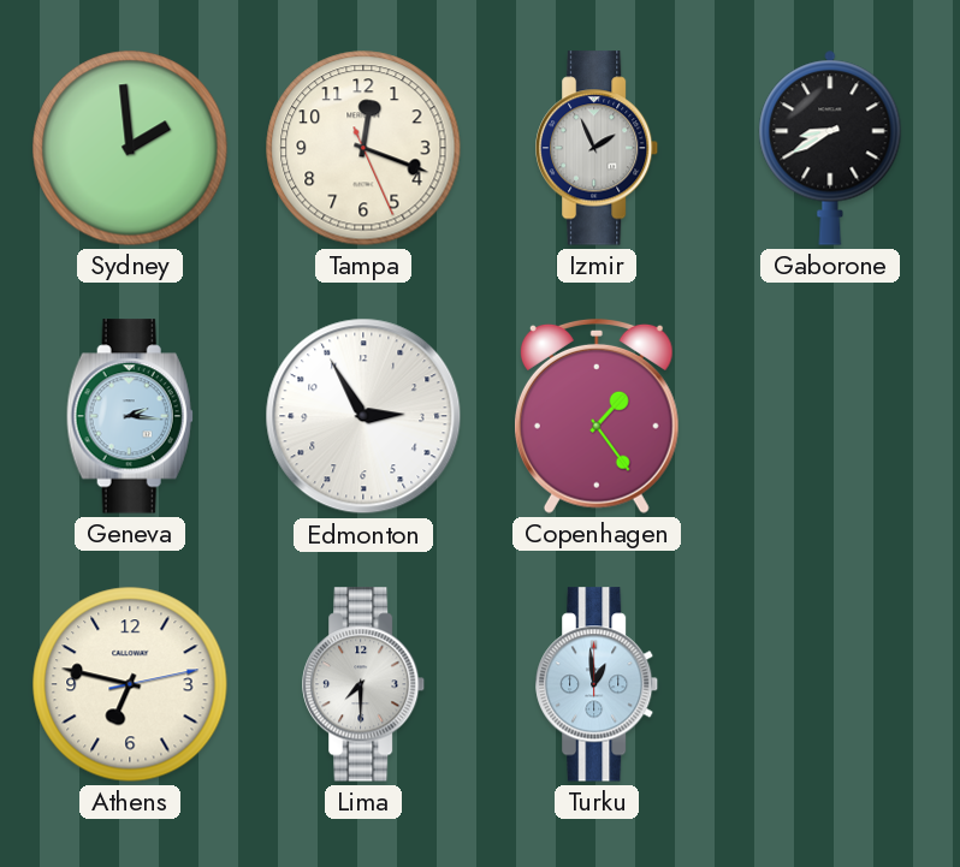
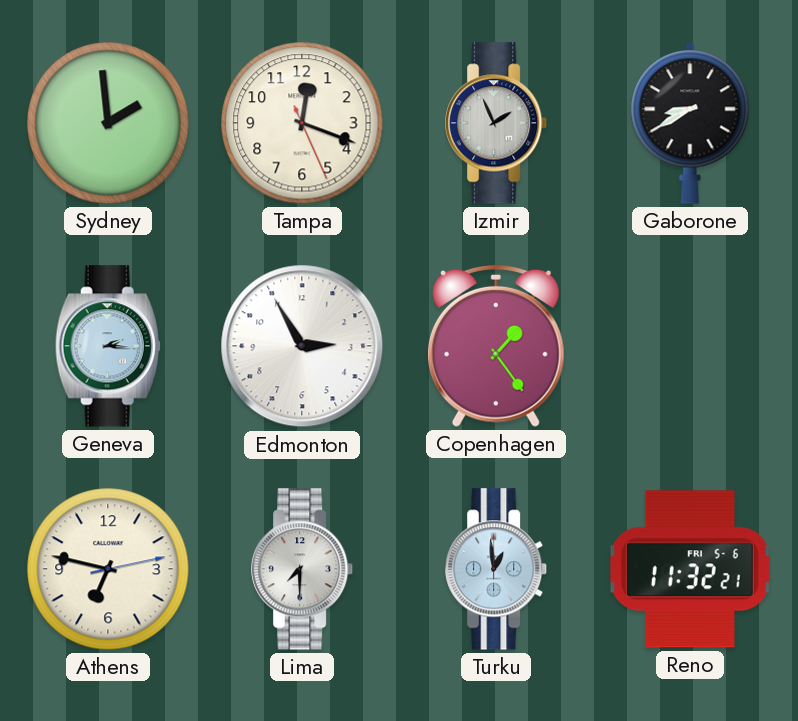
Reno: none -> 11:32 (690, 569)
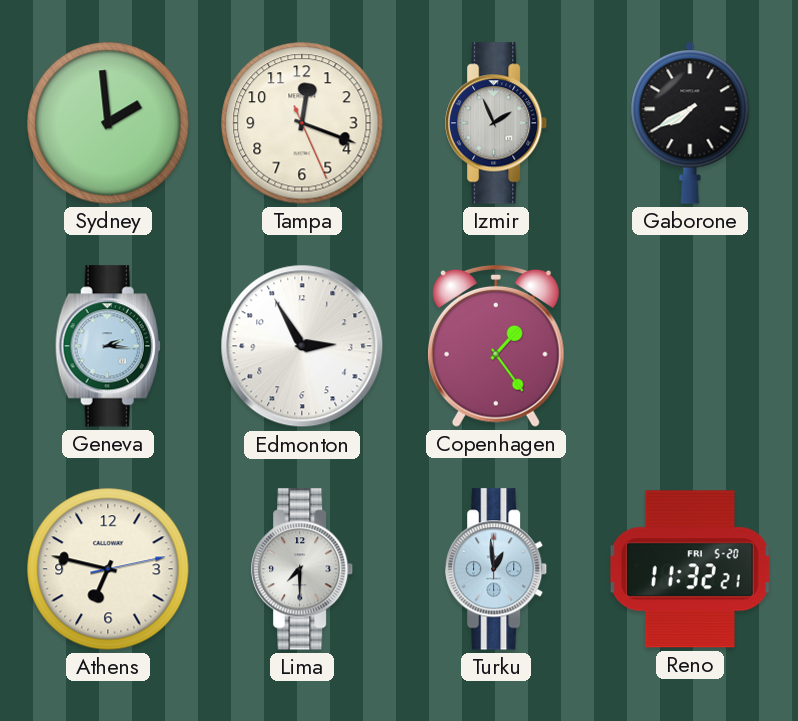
Gaborone: 8:40 -> 7:40 (690, 123)
Reno date: FRI 5-6 -> FRI 5-20 (690, 569)
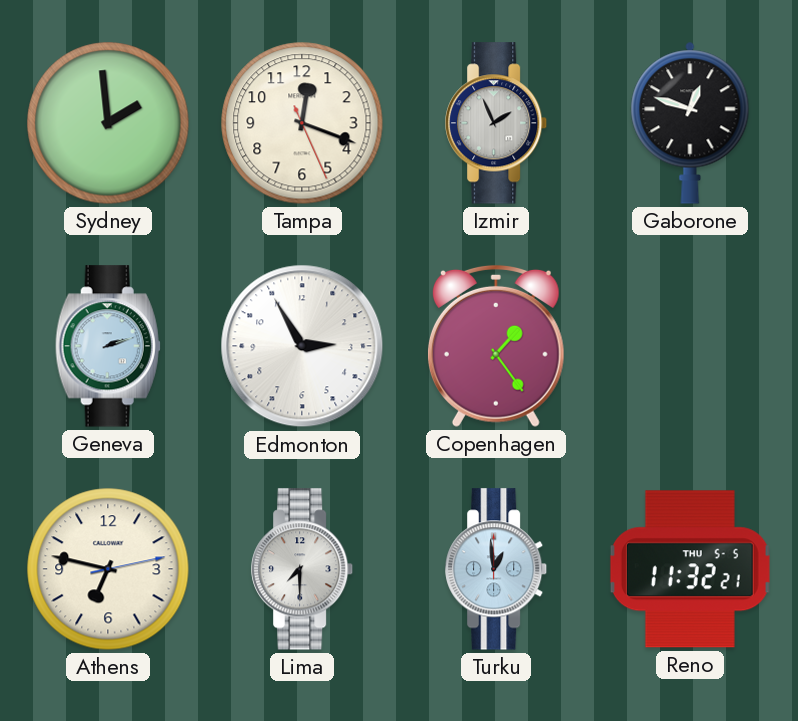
Gaborone: 7:40 -> 12:48 (690, 123)
Geneva: 2:16 -> 2:12 (108, 346)
Reno date: FRI 5-20 -> THU 5-5 (690, 569)
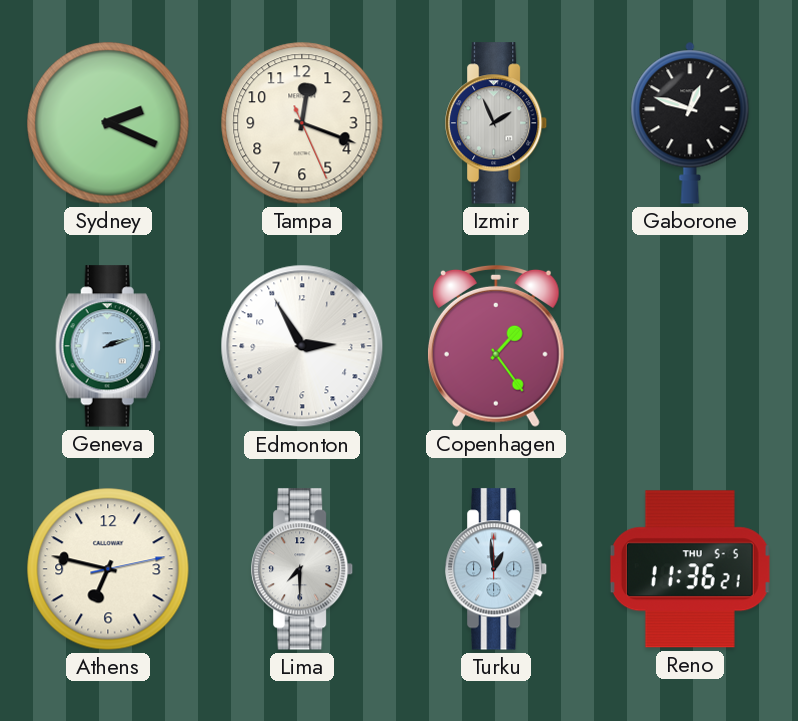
Sydney: 1:59 -> 2:19 (108, 123)
Reno: 11:32 -> 11:36 (690, 569)
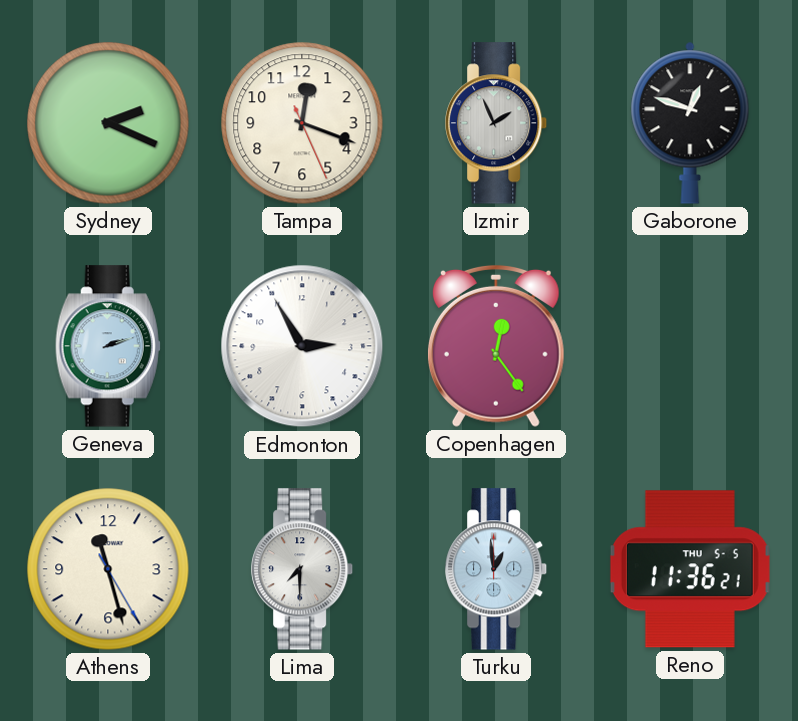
Copenhagen: 1:24 -> 12:24 (496, 346)
Athens: 6:47 -> 11:27 (108, 569)
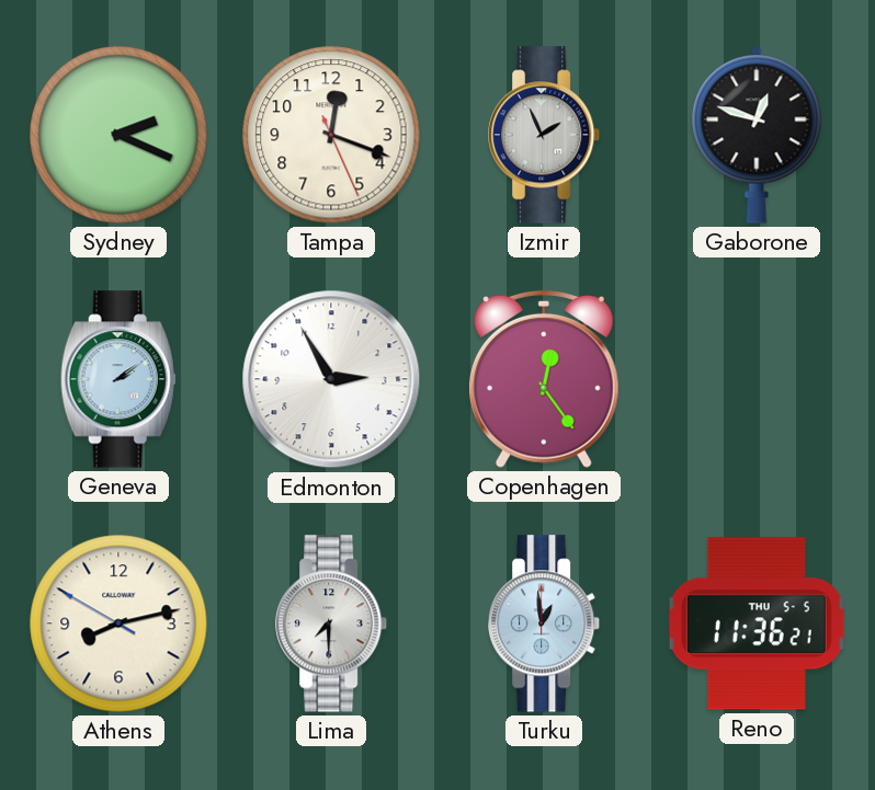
Geneva: 2:12 -> 2:09 (118, 379)
Athens: 11:27 -> 8:12 (118, 623)
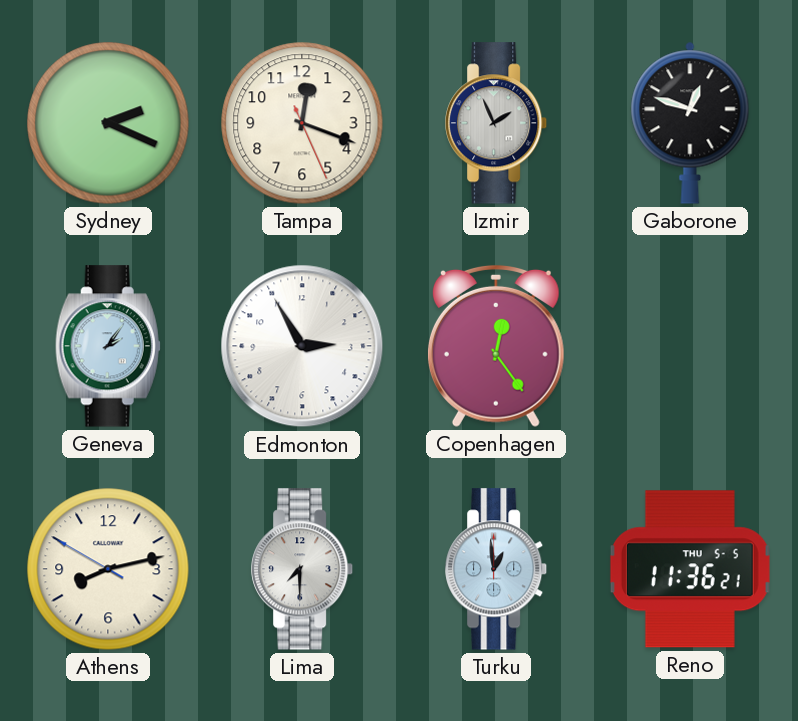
Geneva: 2:09 -> 2:06 (108, 346)
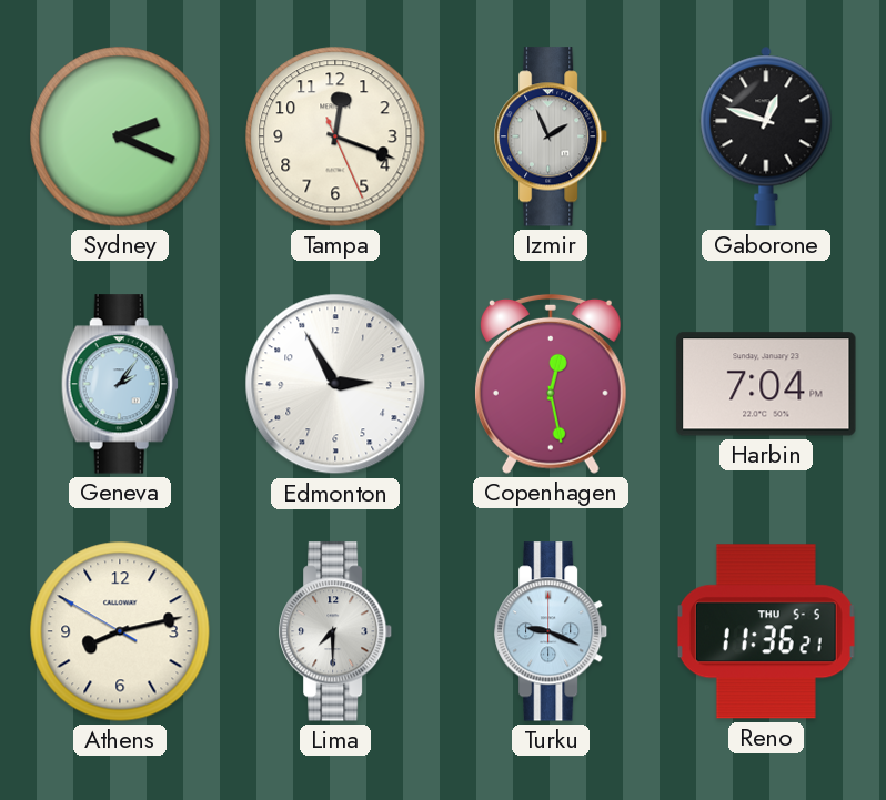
Copenhagen: 12:24 -> 12:28 (551, 384)
Harbin: none -> 7:04 (766, 384)
Turku: 12:59 -> 9:19 (552, 631)
